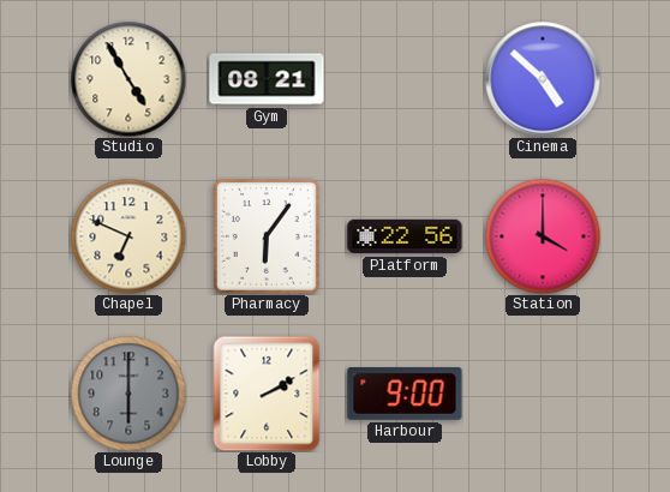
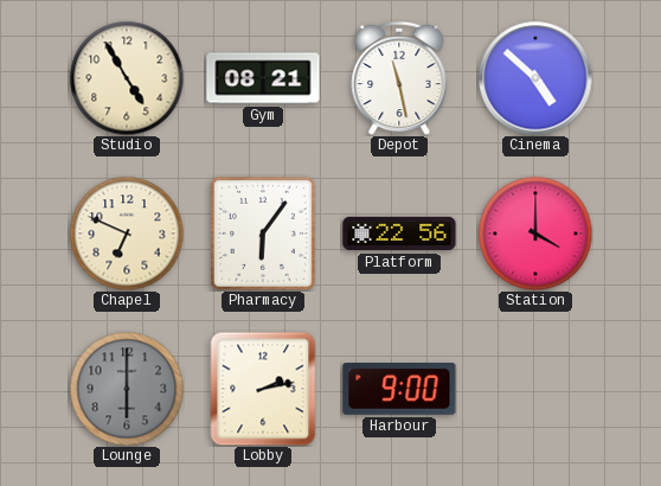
Depot: none -> 11:28 (399, 78)
Lobby: 2:10 -> 2:13 (263, 389)
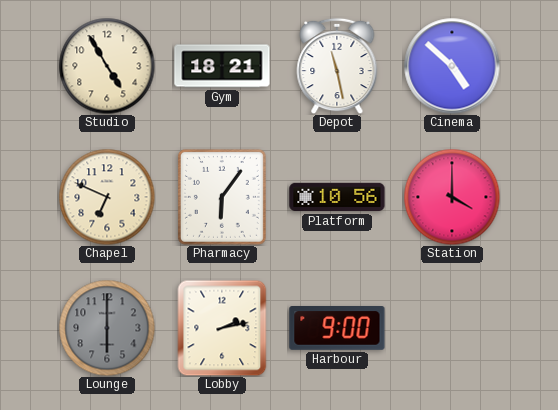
Gym: 08:21 -> 18:21 (222, 66)
Platform: 22:56 -> 10:56 (337, 197)
